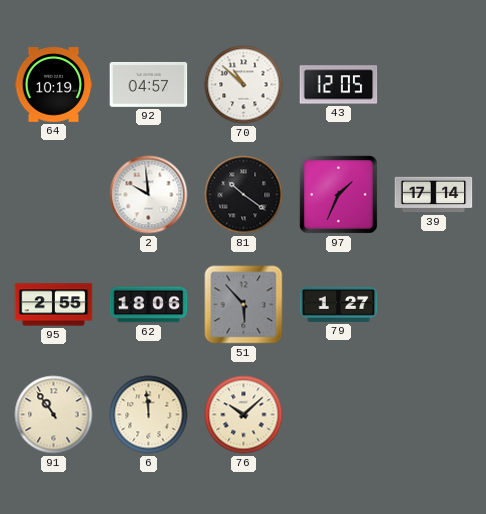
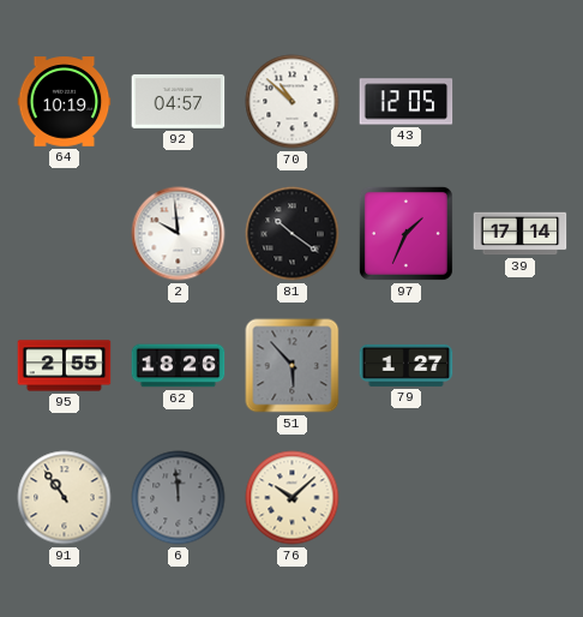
62: 18:06 -> 18:26 (179, 366)
6 dial: cream -> grey (179, 498)
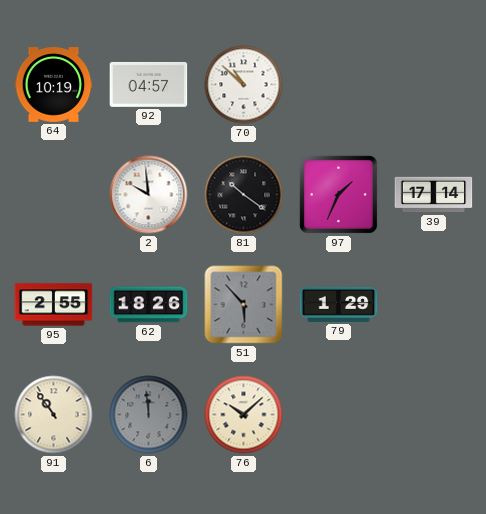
43: 12:05 -> none (407, 102)
79: 1:27 -> 1:29 (339, 304)
